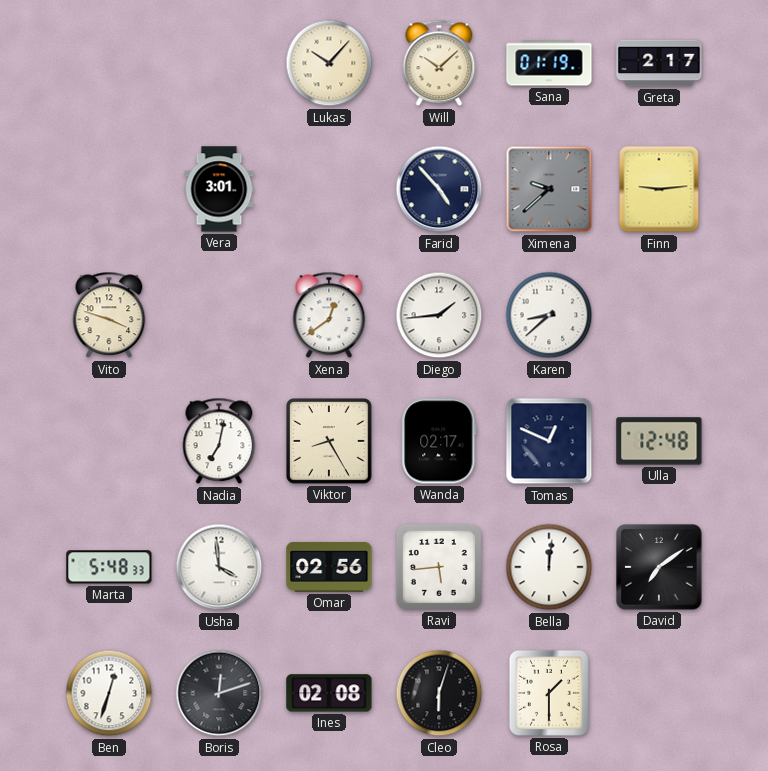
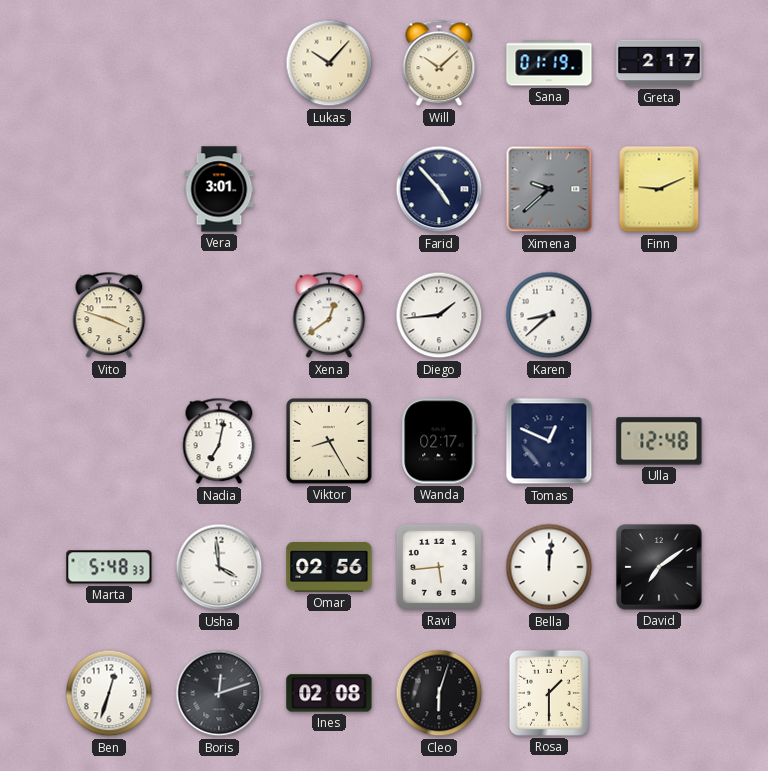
Finn: 9:14 -> 9:11 (659, 189)
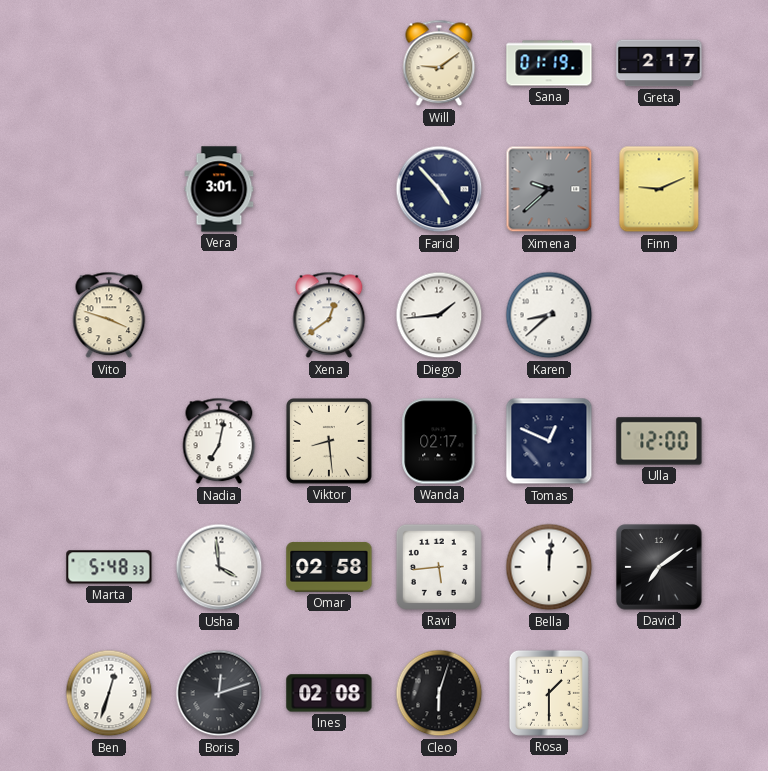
Lukas: 10:07 -> none (329, 63)
Will: 10:08 -> 9:09 (439, 63)
Viktor: 8:25 -> 8:29 (330, 442)
Ulla: 12:48 -> 12:00 (659, 441)
Omar: 02:56 -> 02:58 (329, 567)
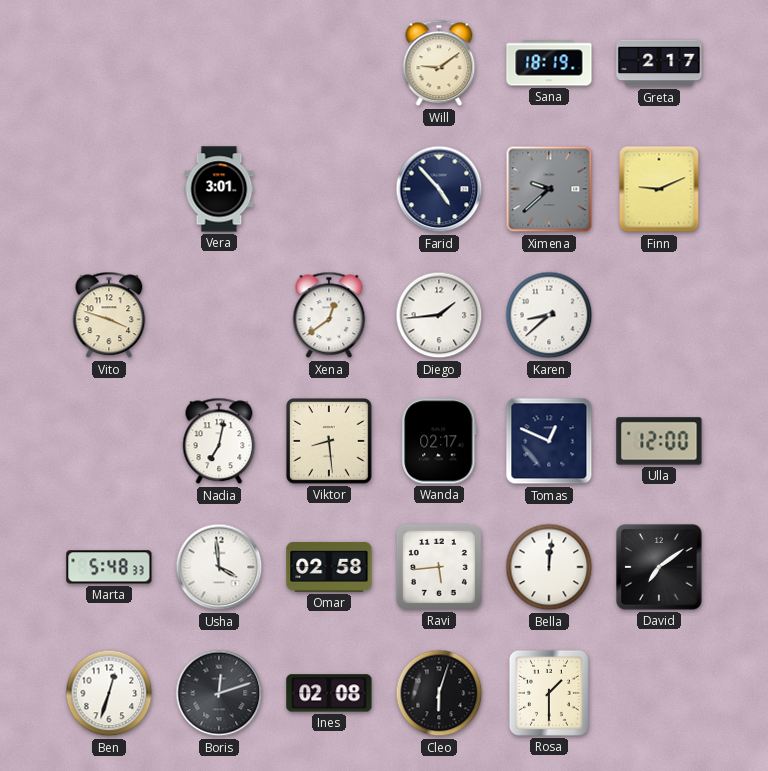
Sana: 01:19 -> 18:19 (549, 63)
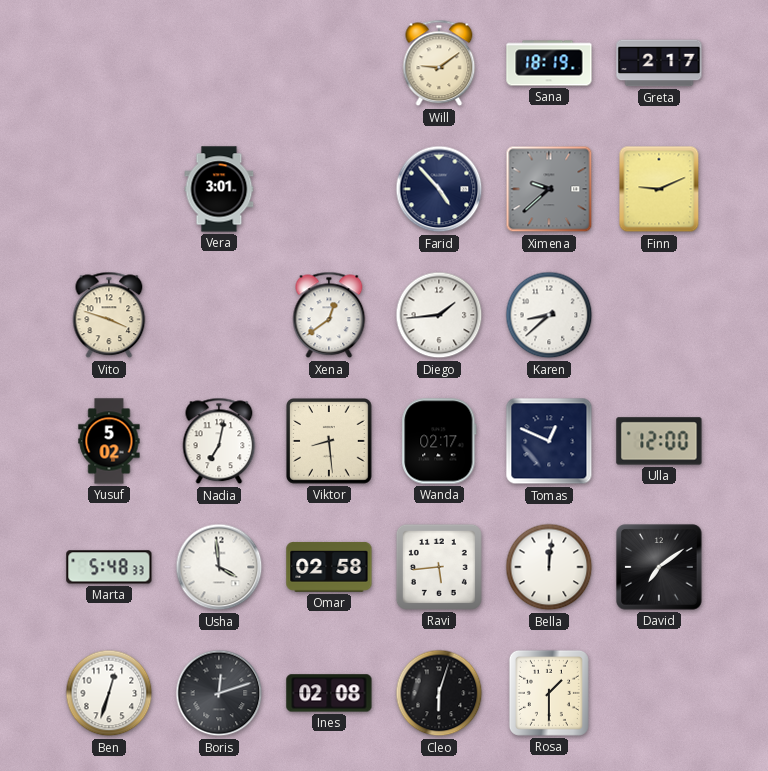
Yusuf: none -> 5:02 (109, 441)
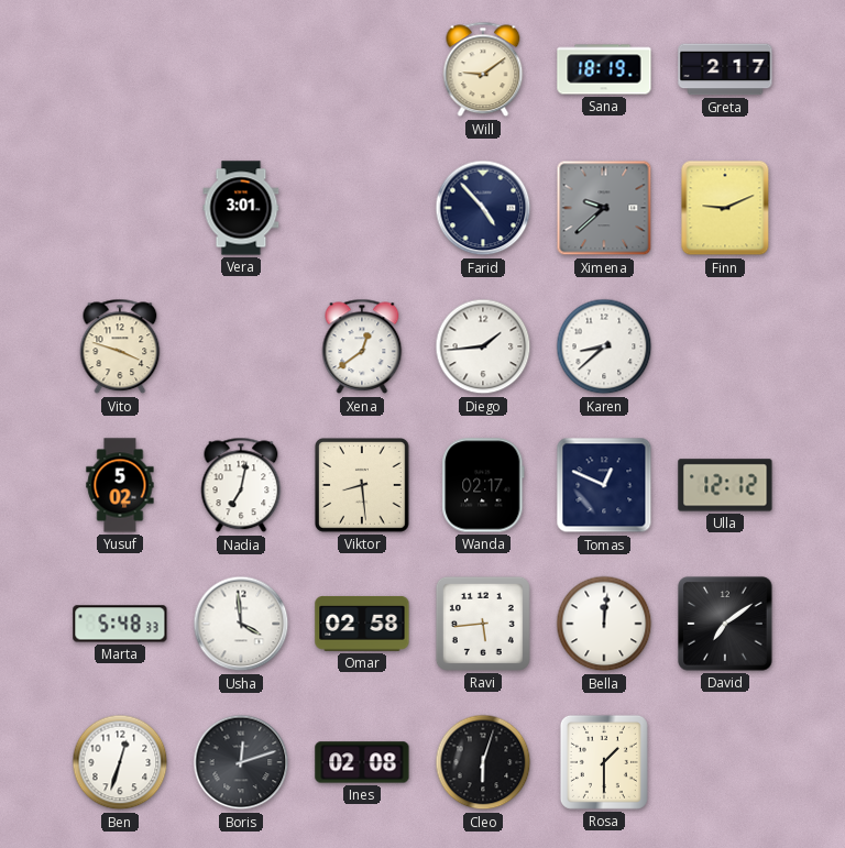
Ulla: 12:00 -> 12:12 (725, 485)
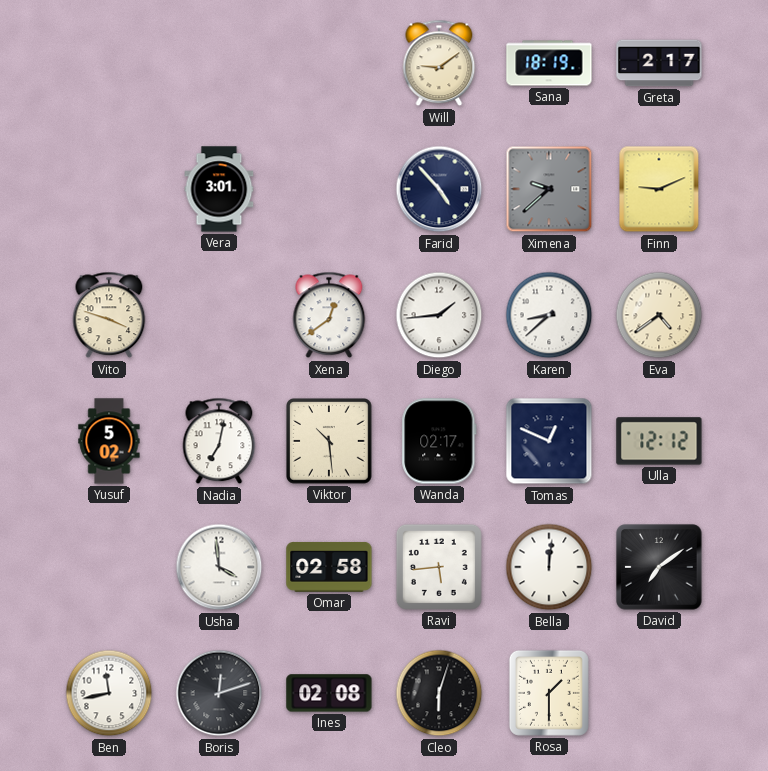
Eva: none -> 4:39 (659, 315)
Viktor: 8:29 -> 10:29 (330, 442)
Marta: 5:48 -> none (120, 624)
Ben: 12:33 -> 11:43 (109, 693)
